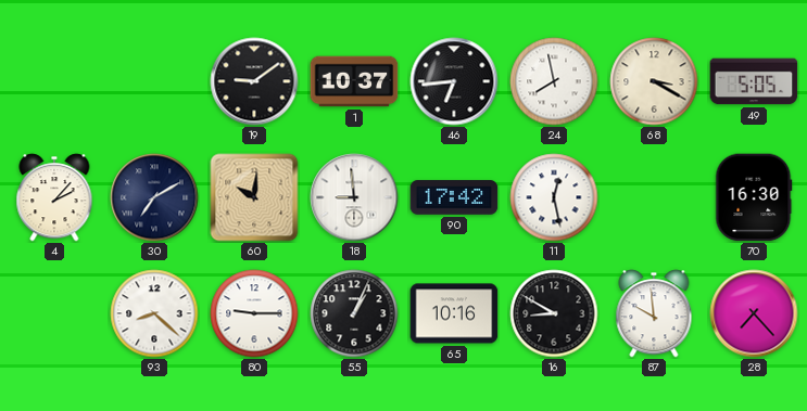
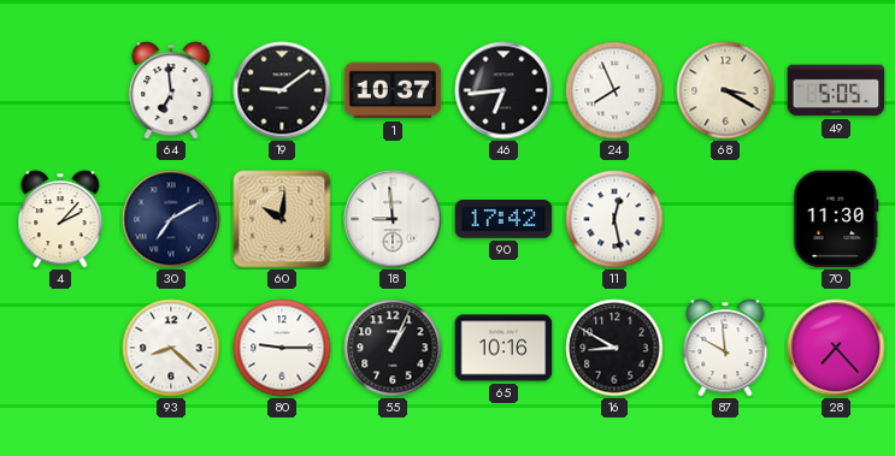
64: none -> 6:59 (171, 90)
24: 7:58 -> 7:56 (614, 90)
70: 16:30 -> 11:30 (836, 219)
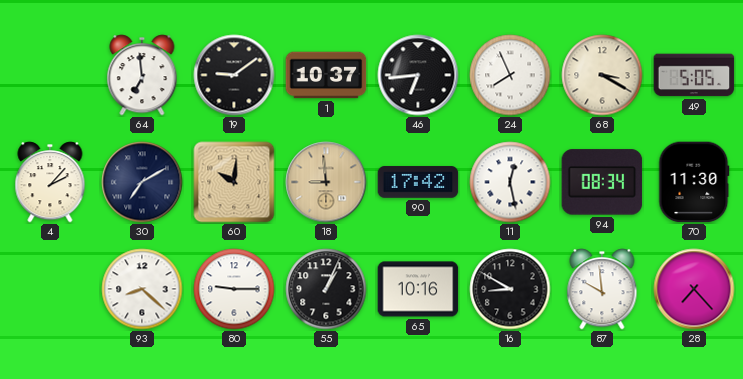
18 dial: white -> champagne (326, 182)
94: none -> 08:34 (602, 182)
